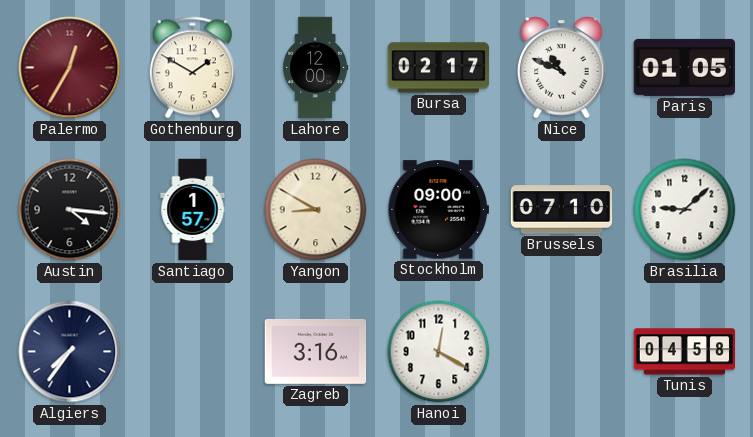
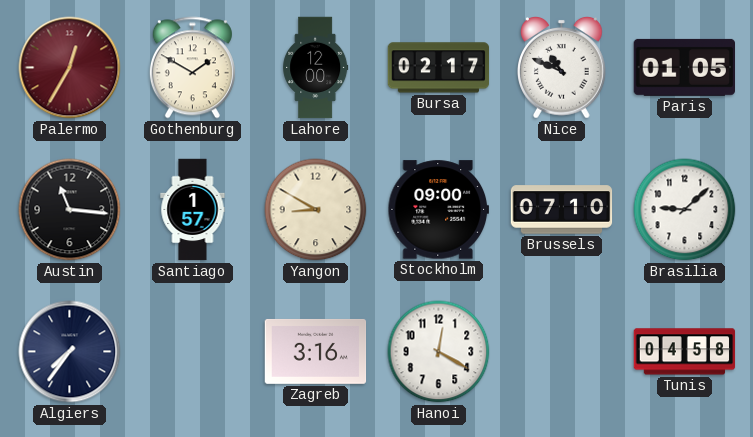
Austin: 4:16 -> 11:16 (70, 210)
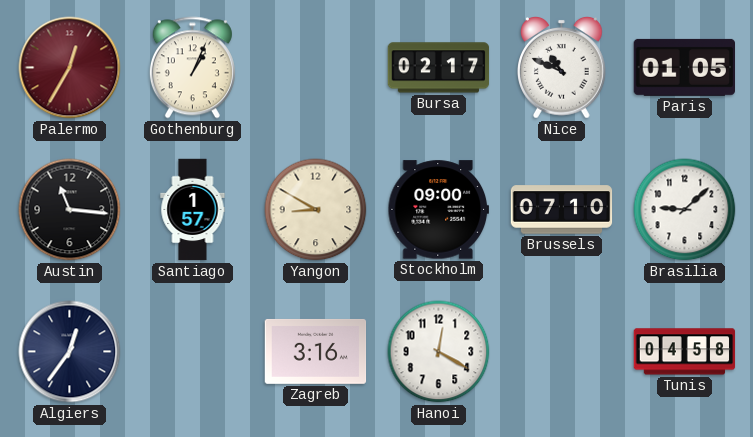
Gothenburg: 1:50 -> 1:04 (192, 68)
Lahore: 12:00 -> none (316, 68)
Algiers: 7:36 -> 12:36 (70, 352)
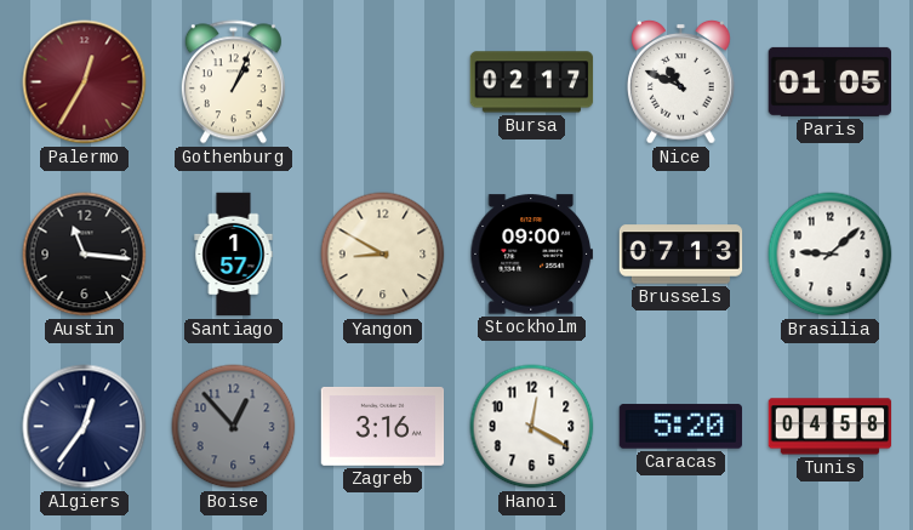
Brussels: 07:10 -> 07:13 (681, 255)
Boise: none -> 12:53 (234, 427)
Caracas: none -> 5:20 (681, 427)
